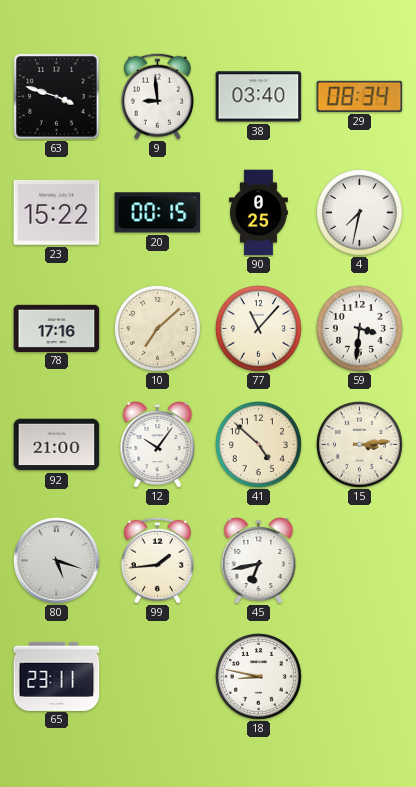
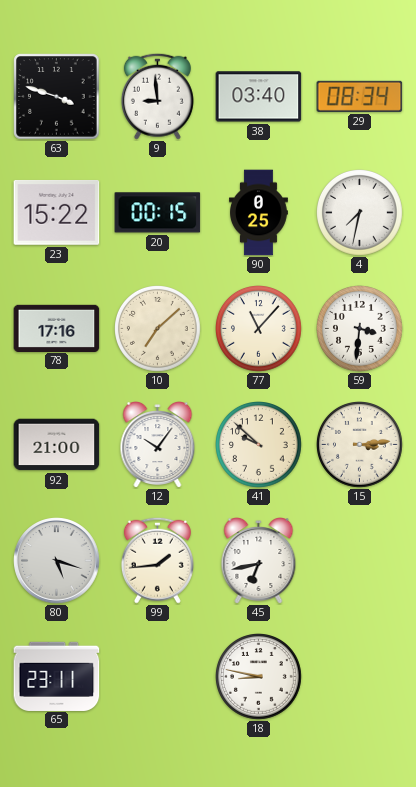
41: 4:52 -> 9:52 (259, 445)
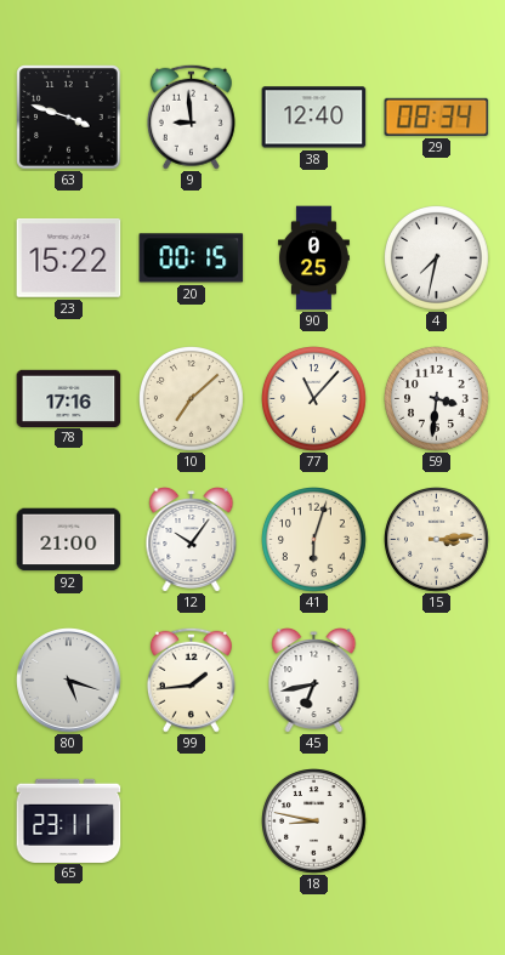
38: 03:40 -> 12:40 (314, 118)
41: 9:52 -> 6:03 (314, 540)
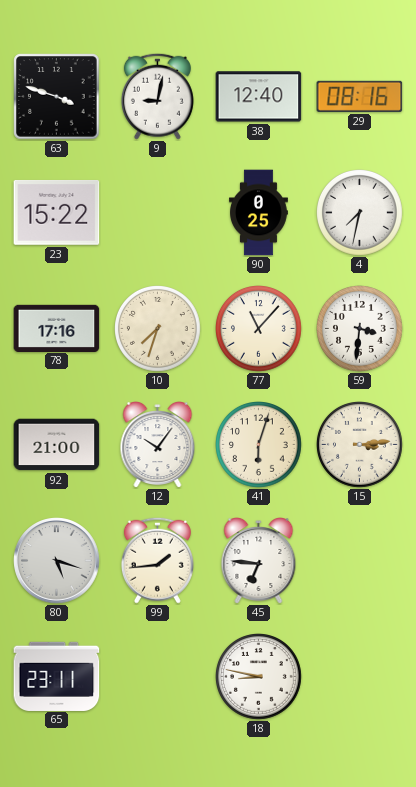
9: 8:59 -> 9:02 (157, 96)
29: 08:34 -> 08:16 (360, 96)
20: 00:15 -> none (192, 258)
10: 7:08 -> 7:33 (158, 329)
45: 6:43 -> 6:46 (259, 561)
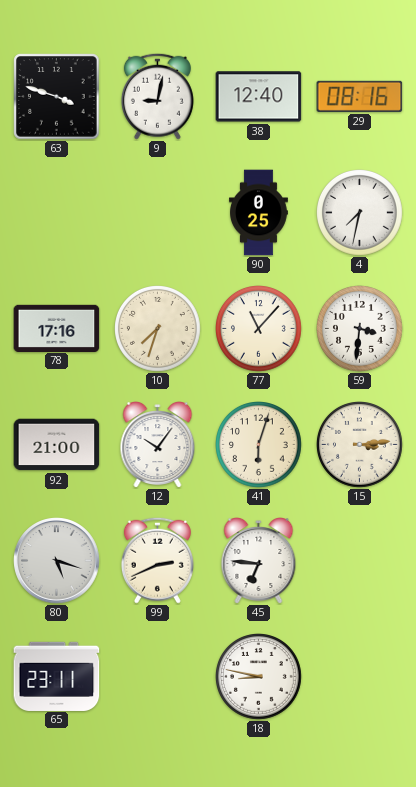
23: 15:22 -> none (57, 213)
99: 1:44 -> 2:41 (157, 560)
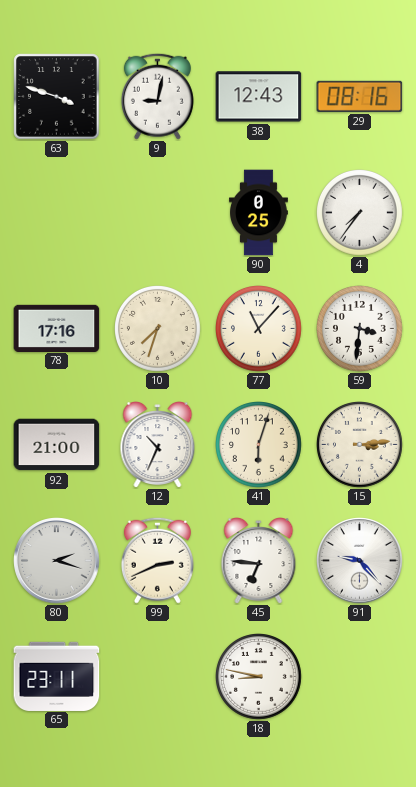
38: 12:40 -> 12:43 (259, 97)
4: 7:32 -> 7:36 (360, 213)
12: 10:06 -> 10:34 (158, 445)
80: 5:18 -> 2:18 (57, 561)
91: none -> 9:23 (360, 561)
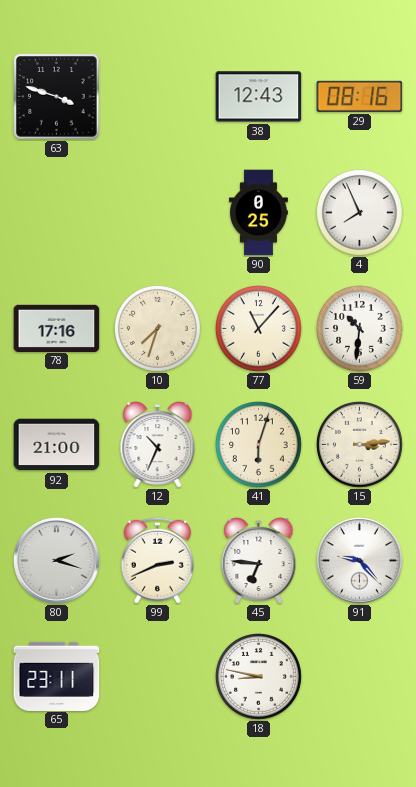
9: 9:02 -> none (157, 96)
4: 7:36 -> 7:56 (360, 213)
59: 3:31 -> 10:31 (360, 329)
